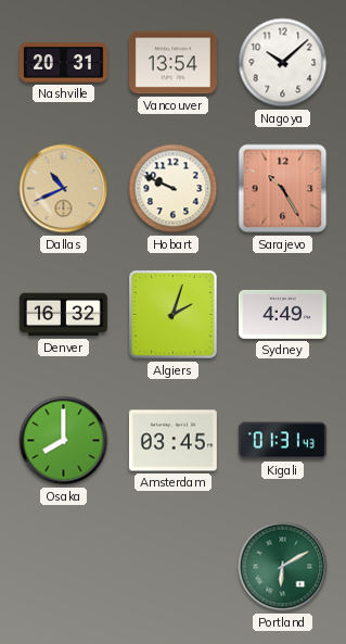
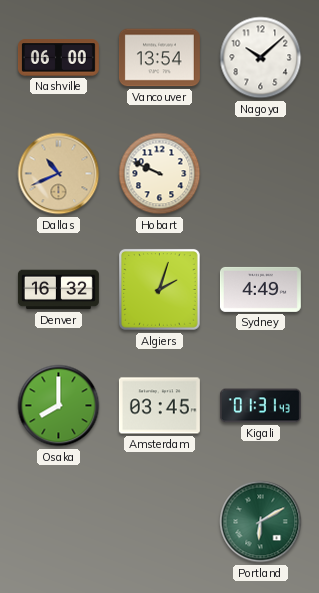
Nashville: 20:31 -> 06:00 (58, 58)
Sarajevo: 10:25 -> none (283, 189)
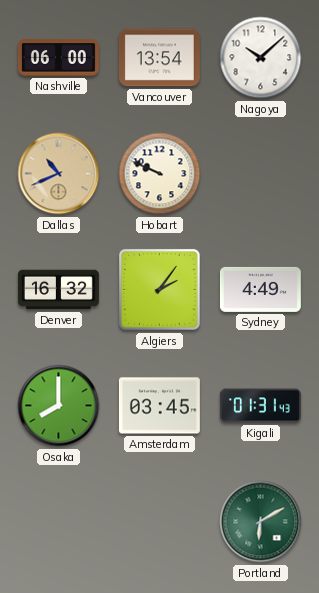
Algiers: 2:03 -> 2:06 (160, 290)
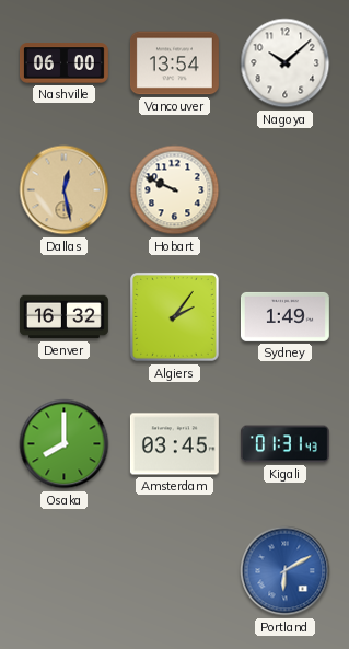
Dallas: 10:41 -> 12:28 (65, 190)
Sydney: 4:49 -> 1:49 (284, 316)
Portland dial: green -> blue (286, 571)
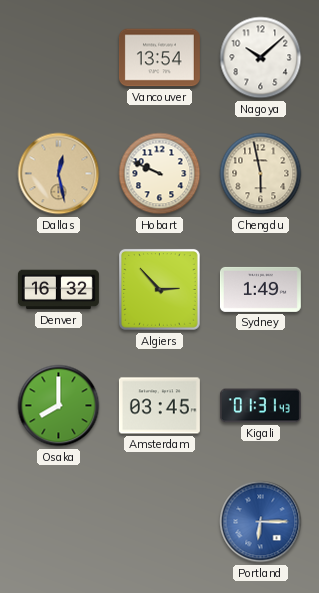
Nashville: 06:00 -> none (63, 63)
Chengdu: none -> 5:58 (261, 174)
Algiers: 2:06 -> 2:53 (160, 290)
Portland: 6:10 -> 6:15 (261, 522)
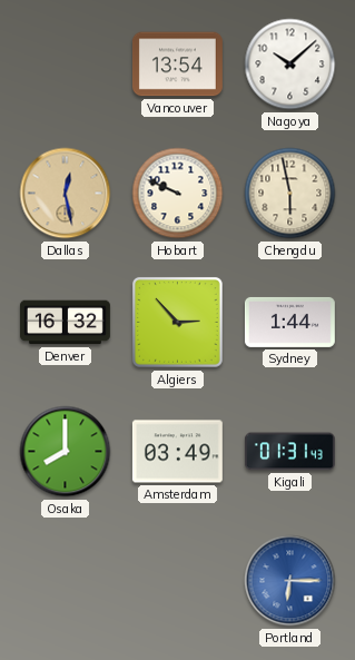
Sydney: 1:49 -> 1:44 (289, 322)
Amsterdam: 03:45 -> 03:49 (177, 452)
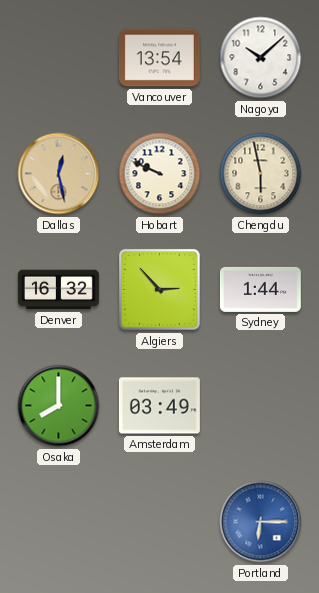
Kigali: 01:31 -> none (289, 452)
